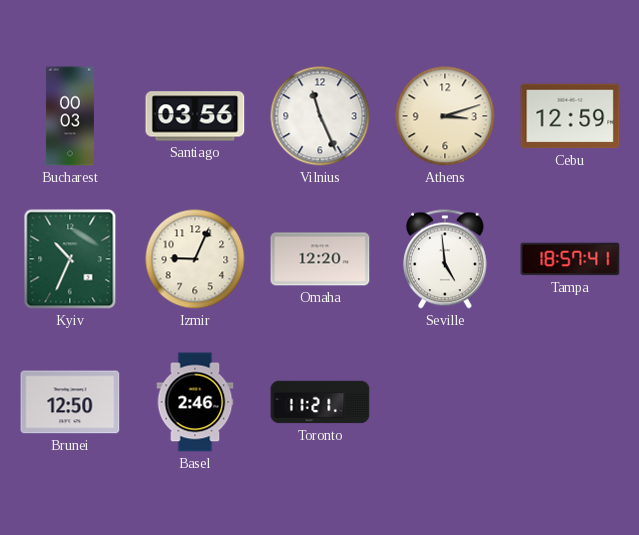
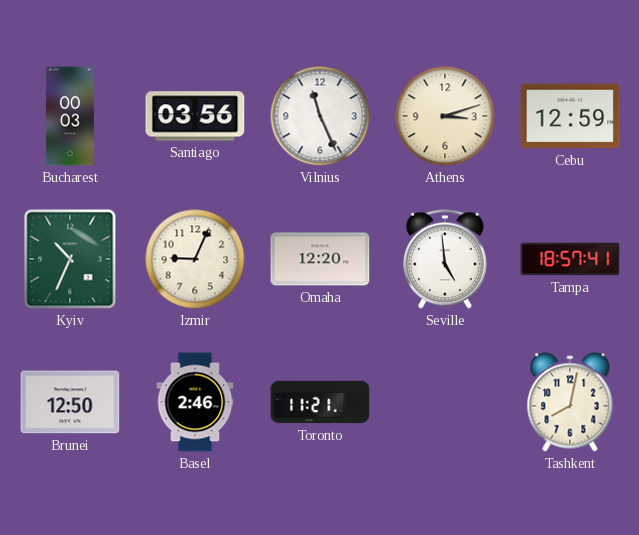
Tashkent: none -> 8:02 (570, 402)
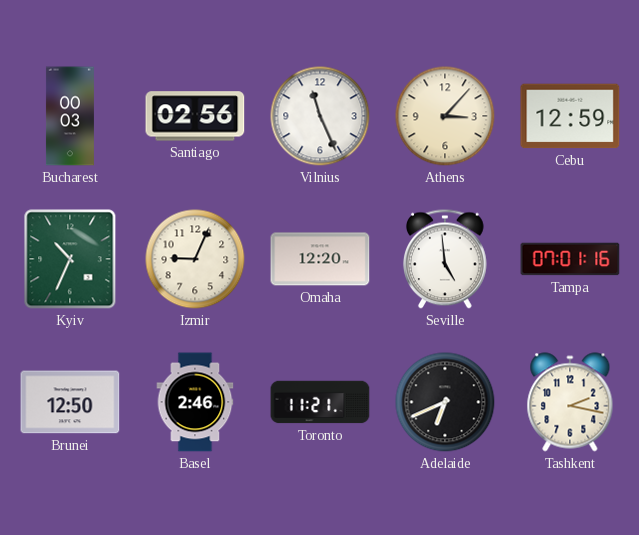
Santiago: 03:56 -> 02:56 (195, 116)
Athens: 3:12 -> 3:07 (445, 116)
Tampa: 18:57 -> 07:01 (570, 259)
Adelaide: none -> 6:41 (445, 402)
Tashkent: 8:02 -> 2:17 (570, 402)
